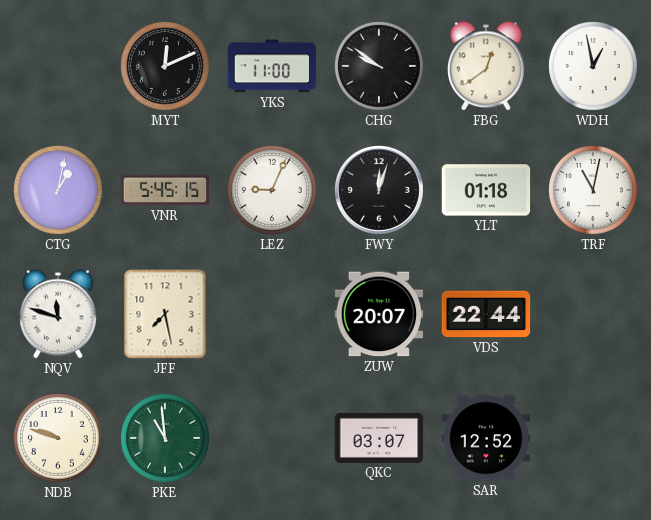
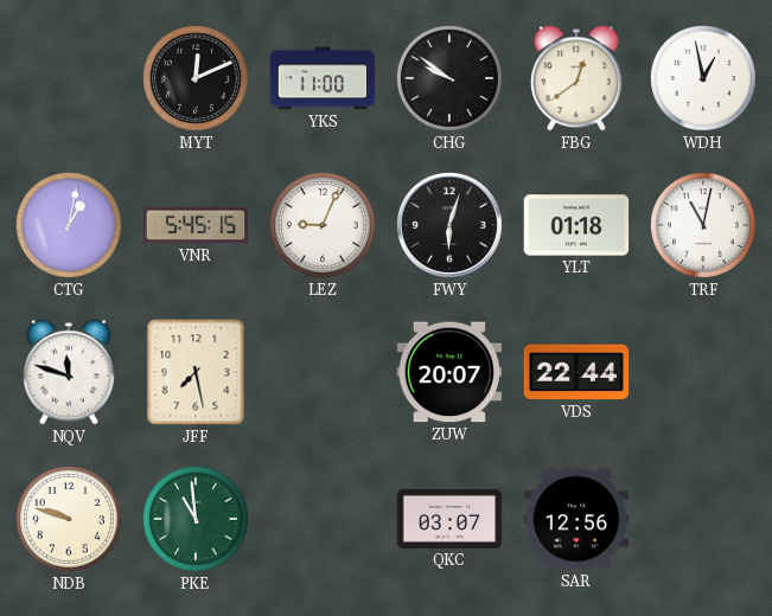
FWY: 12:03 -> 6:03 (451, 226)
SAR: 12:52 -> 12:56 (576, 519)
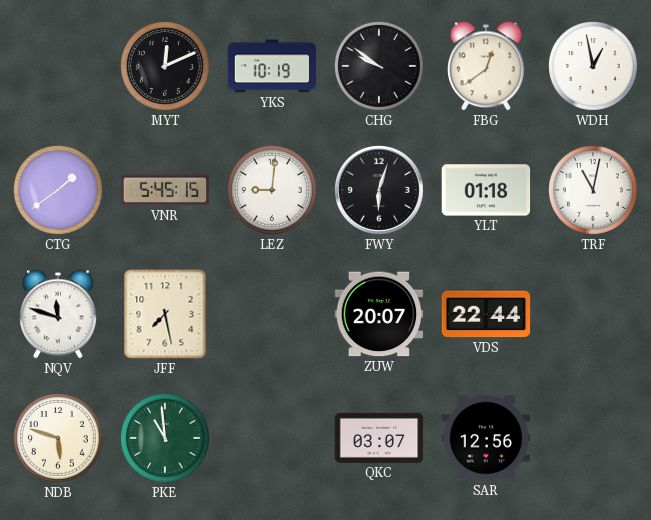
YKS: 11:00 -> 10:19 (272, 66)
CTG: 1:02 -> 1:39 (59, 191)
LEZ: 9:04 -> 9:01 (273, 191)
NDB: 9:48 -> 5:48 (59, 439)
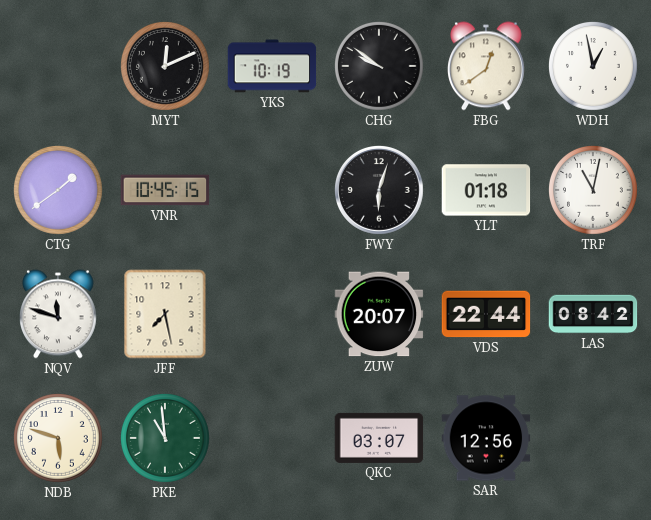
VNR: 5:45 -> 10:45 (165, 190)
LEZ: 9:01 -> none (273, 191)
LAS: none -> 08:42 (593, 314)
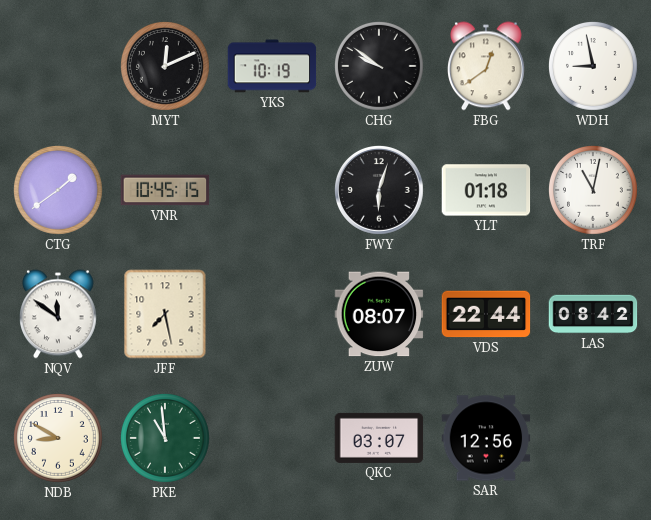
WDH: 12:58 -> 8:58 (594, 67)
NQV: 11:48 -> 11:51 (59, 314)
ZUW: 20:07 -> 08:07 (379, 314)
NDB: 5:48 -> 8:50 (59, 439)
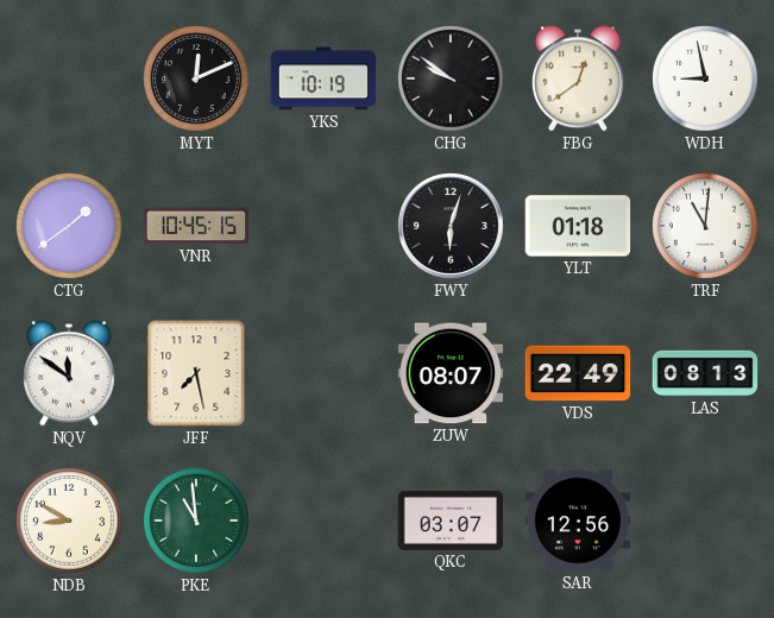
TRF: 11:02 -> 11:01 (706, 227)
VDS: 22:44 -> 22:49 (578, 373)
LAS: 08:42 -> 08:13 (705, 373)
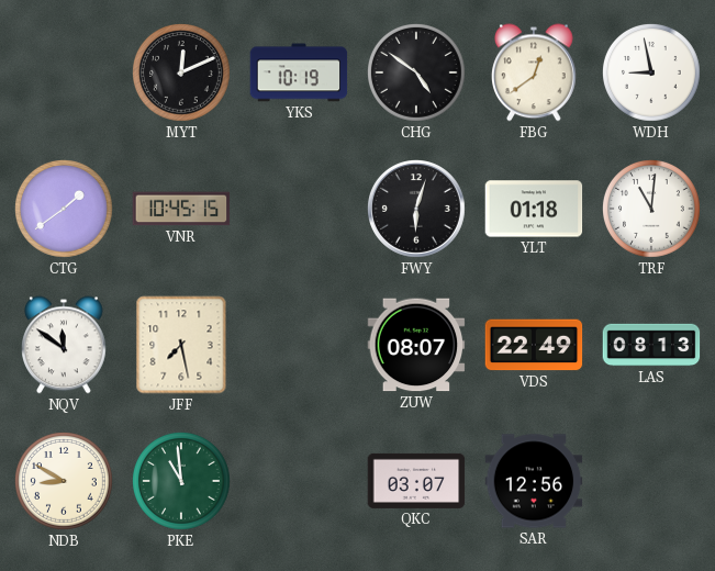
CHG: 9:51 -> 4:51 (417, 74)
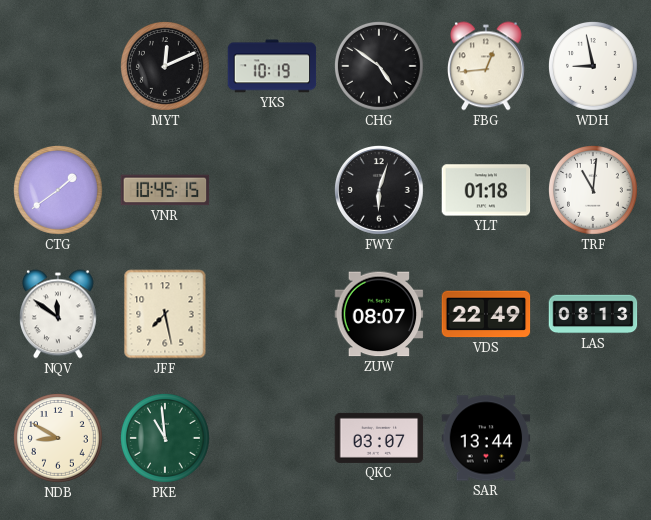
FBG: 12:39 -> 12:44 (487, 66)
SAR: 12:56 -> 13:44 (486, 438)
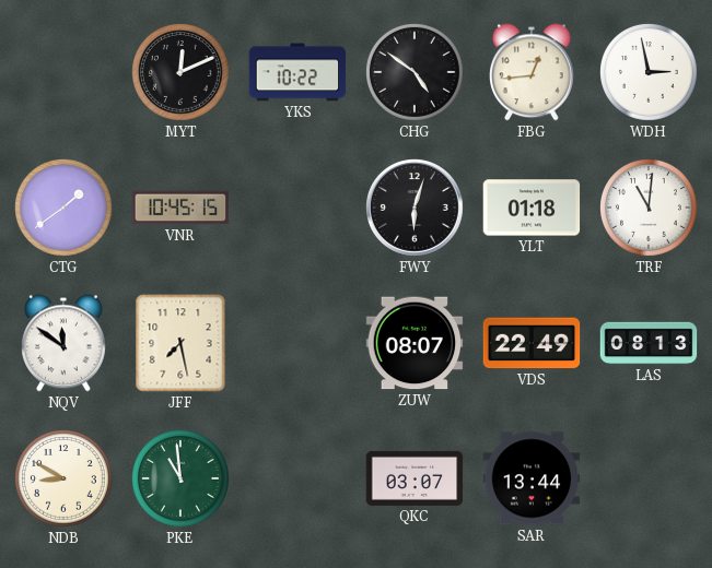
YKS: 10:19 -> 10:22 (297, 72)
WDH: 8:58 -> 2:58 (650, 73)
